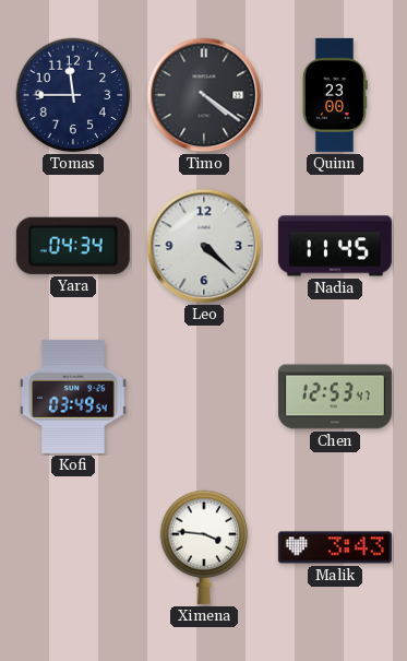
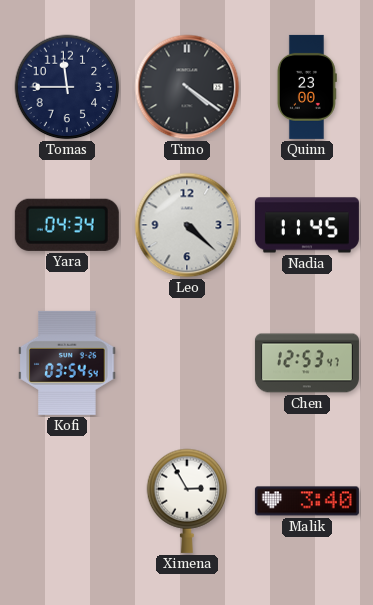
Kofi: 03:49 -> 03:54 (67, 363)
Ximena: 3:46 -> 2:55 (187, 501)
Malik: 3:43 -> 3:40 (307, 501)
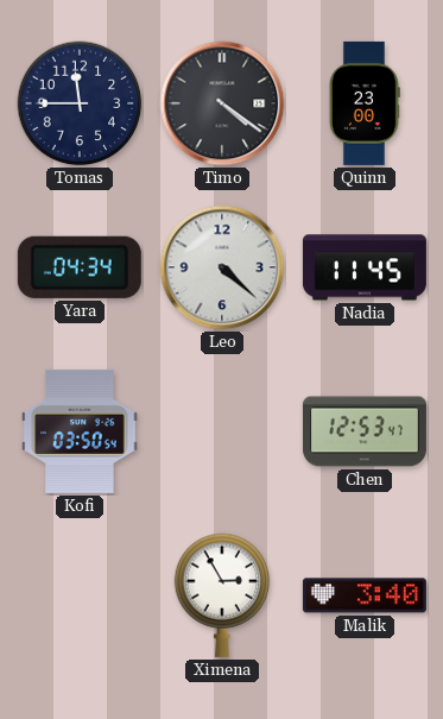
Kofi: 03:54 -> 03:50 (80, 431)
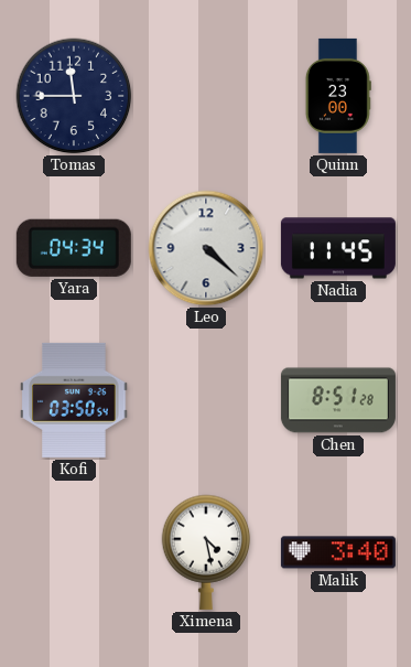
Timo: 4:21 -> none (222, 103)
Chen: 12:53 -> 8:51 (338, 400)
Ximena: 2:55 -> 4:28 (206, 552)
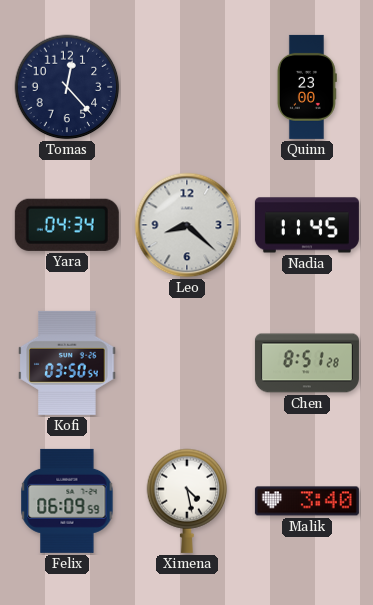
Tomas: 11:45 -> 12:23 (67, 87)
Leo: 4:22 -> 8:22 (187, 225)
Felix: none -> 06:09 (67, 501)
